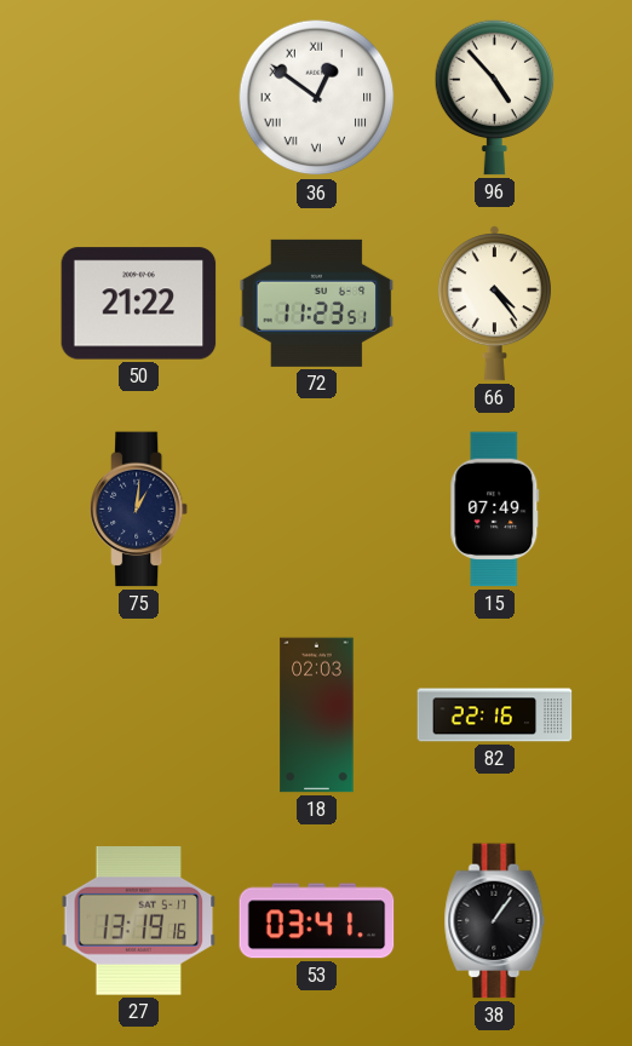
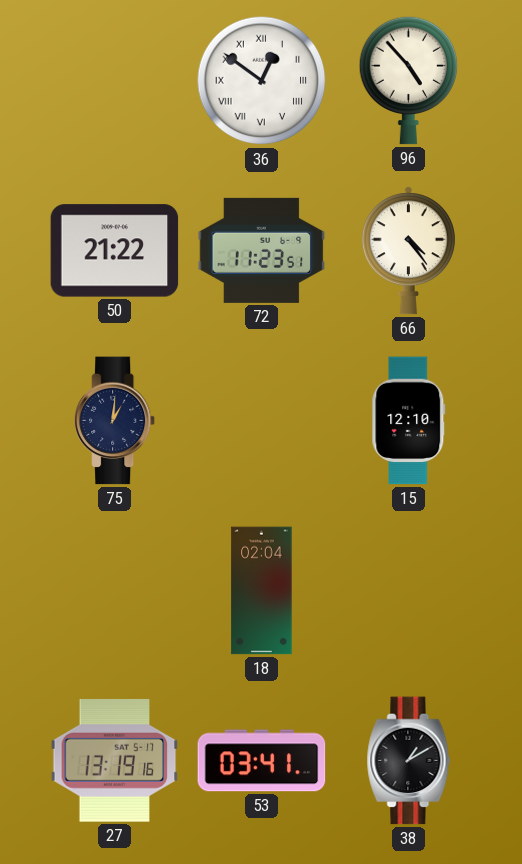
15: 07:49 -> 12:10 (409, 421)
18: 02:03 -> 02:04 (262, 591)
82: 22:16 -> none (495, 715)
38: 1:06 -> 1:10 (409, 761)
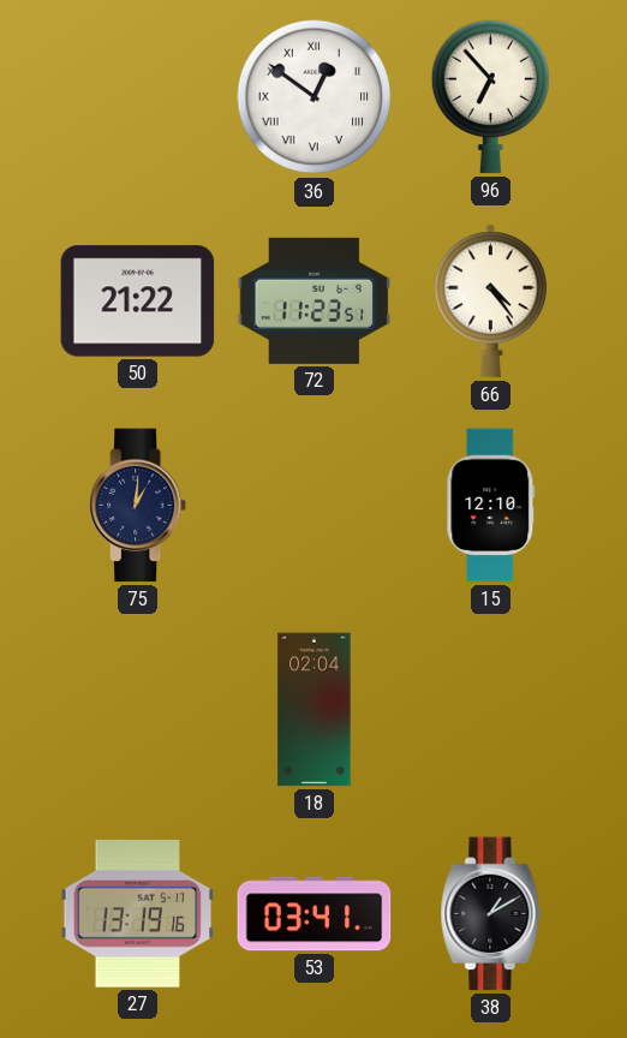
96: 4:53 -> 6:53 (491, 96)
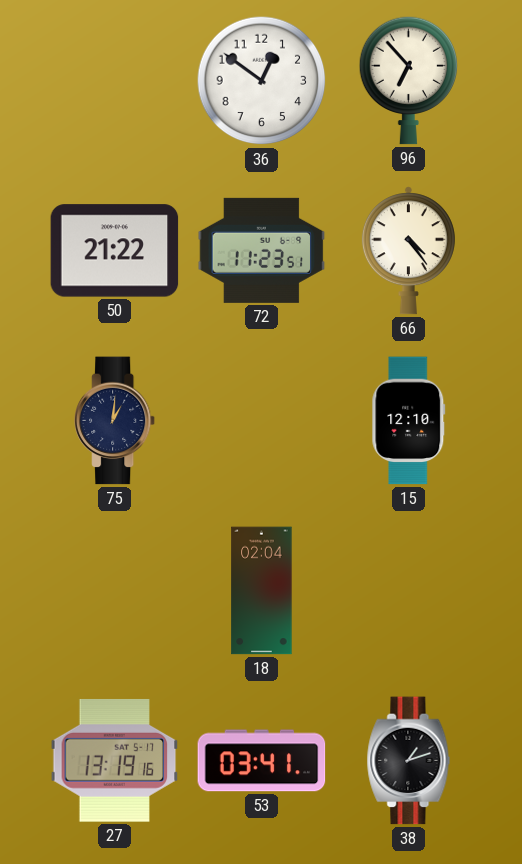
36 numerals: Roman -> Arabic (262, 81)
38: 1:10 -> 1:12 (409, 761)
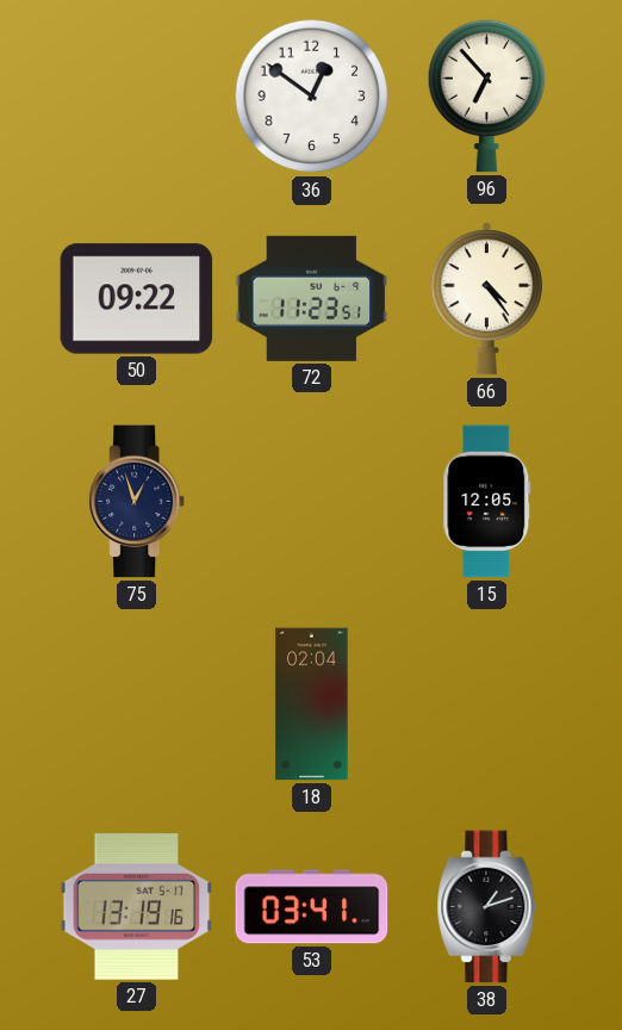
50: 21:22 -> 09:22 (137, 299)
75: 1:01 -> 12:57 (137, 502)
15: 12:10 -> 12:05 (487, 502)
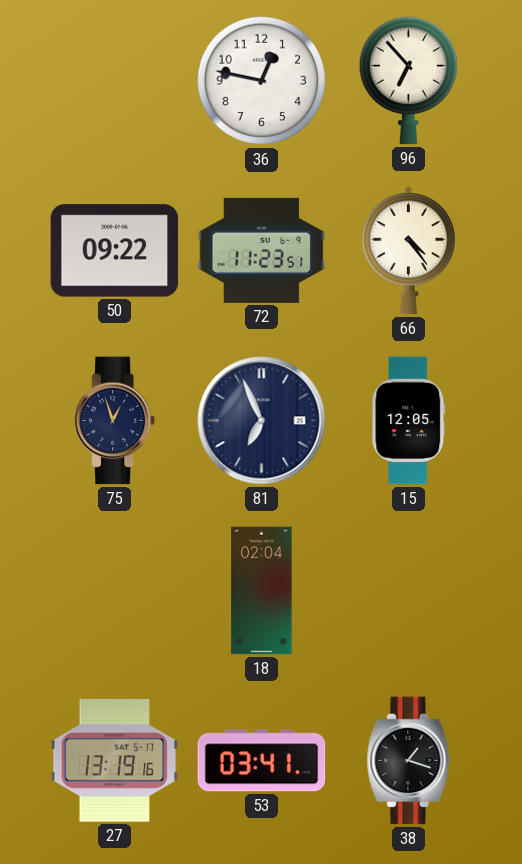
36: 12:51 -> 12:47 (262, 81)
81: none -> 6:56 (262, 421)
38: 1:12 -> 1:18 (409, 761)
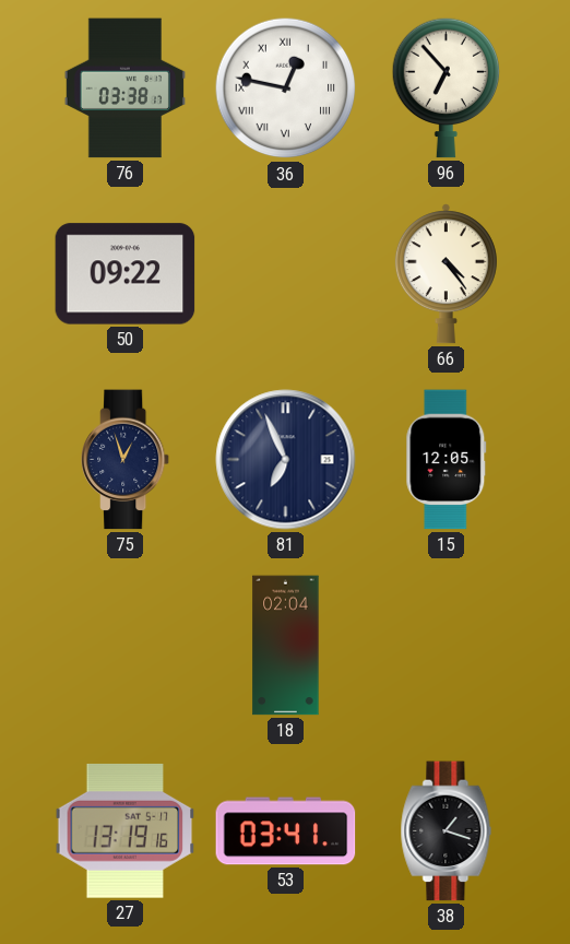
76: none -> 03:38 (124, 88)
36 numerals: Arabic -> Roman (286, 88)
72: 11:23 -> none (262, 250)
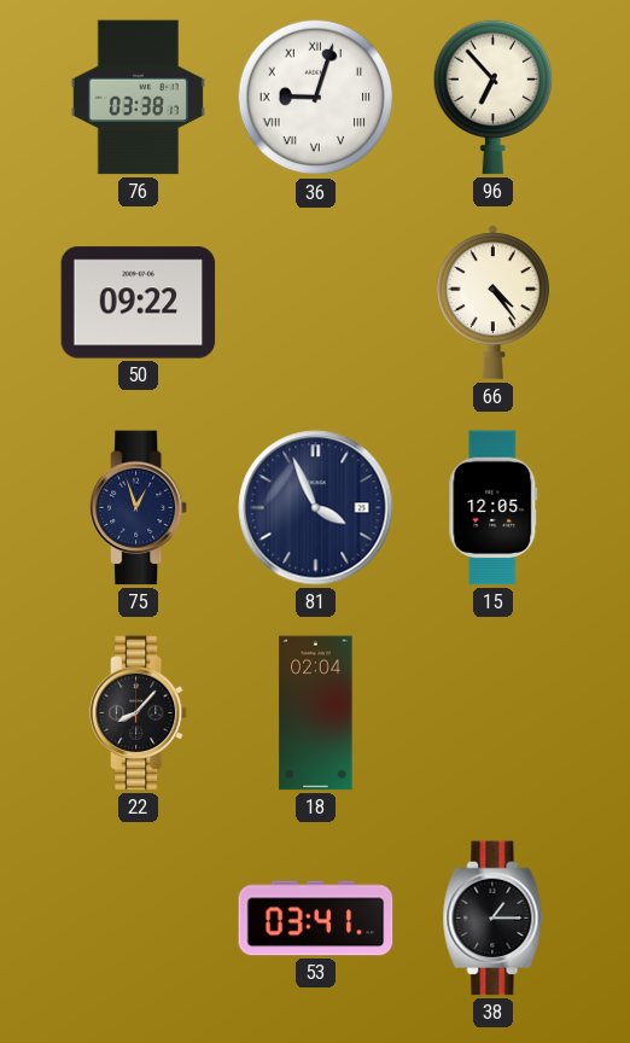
36: 12:47 -> 9:03 (316, 98)
81: 6:56 -> 3:56 (316, 508)
22: none -> 8:07 (139, 713)
27: 13:19 -> none (126, 830)
38: 1:18 -> 1:15 (494, 919)
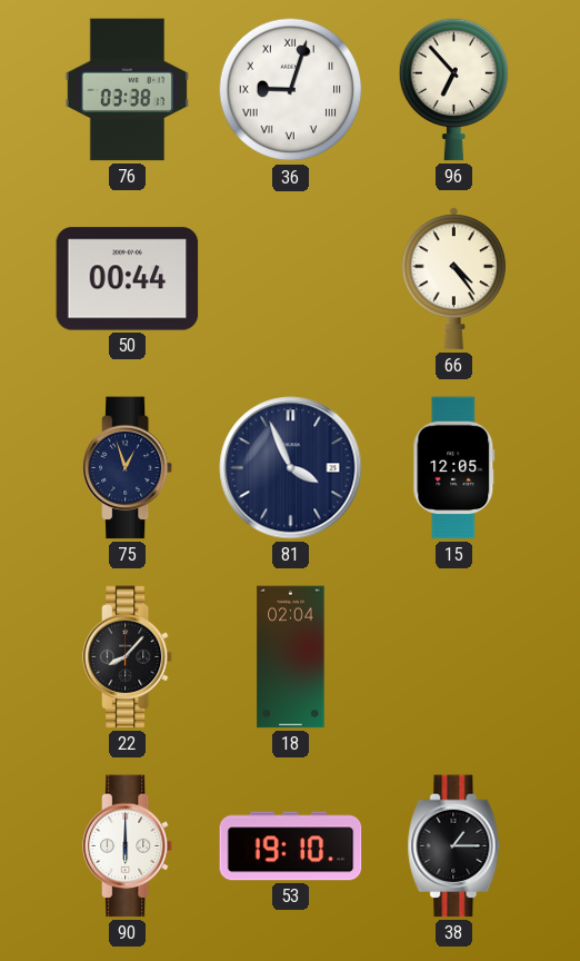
50: 09:22 -> 00:44 (128, 279)
90: none -> 6:00 (128, 846)
53: 03:41 -> 19:10 (291, 846)
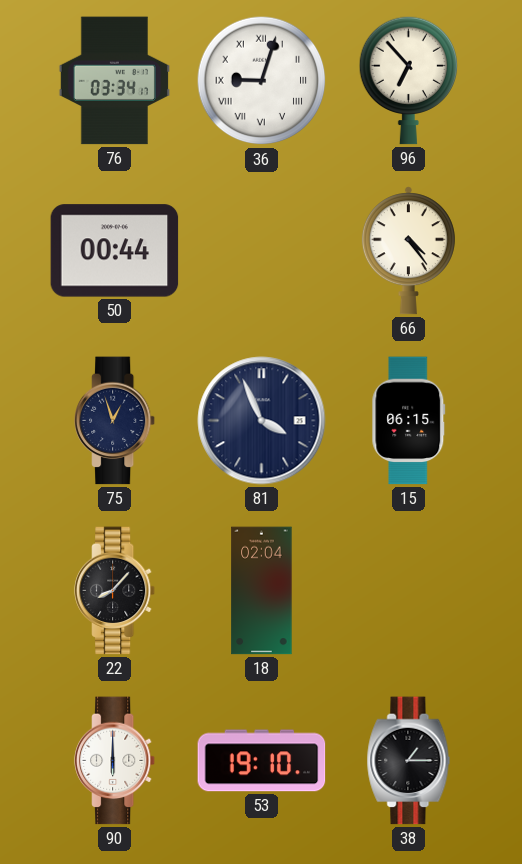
76: 03:38 -> 03:34 (114, 81)
15: 12:05 -> 06:15 (409, 421)
